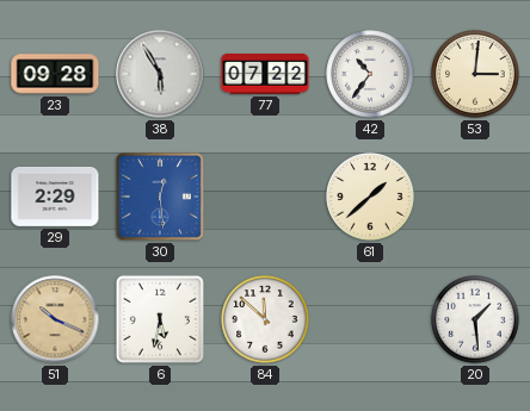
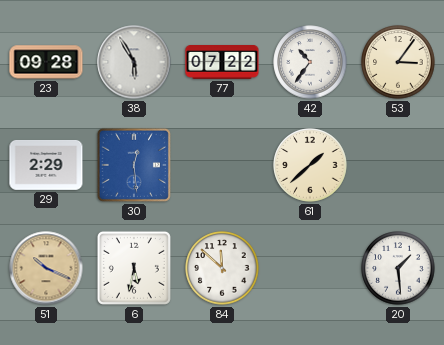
53: 3:01 -> 3:06 (398, 62)
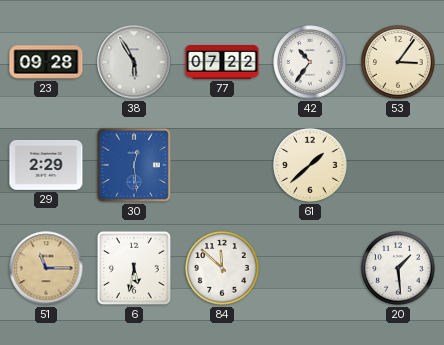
51: 10:19 -> 11:15 (46, 268)
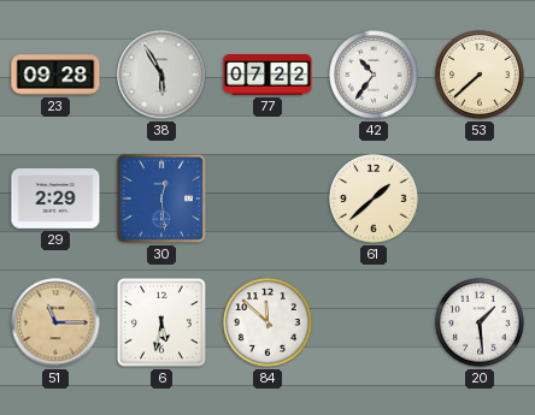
53: 3:06 -> 7:38 (480, 75)
